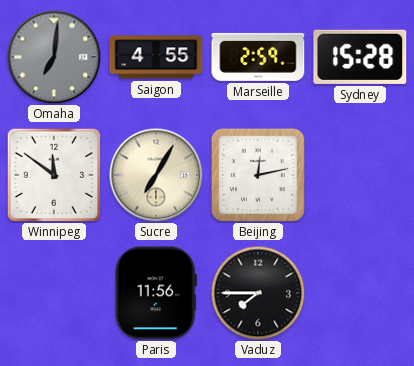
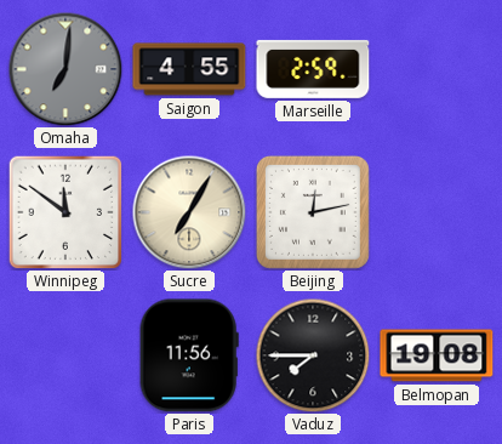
Sydney: 15:28 -> none (360, 57)
Belmopan: none -> 19:08 (437, 355)
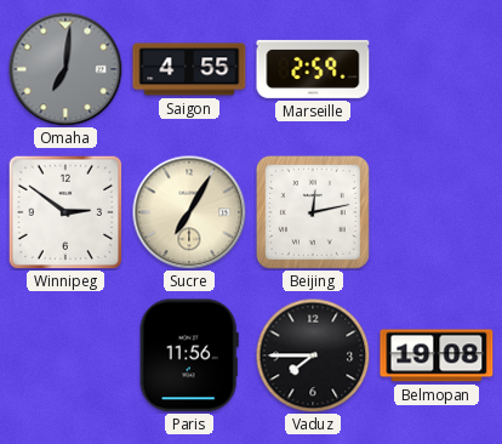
Winnipeg: 11:51 -> 2:51 (65, 212)
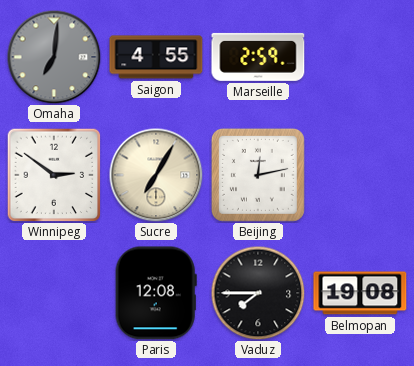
Paris: 11:56 -> 12:08 (156, 293)
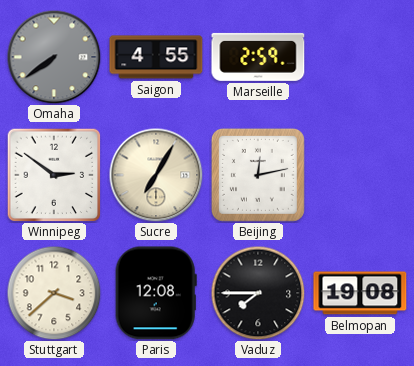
Omaha: 7:01 -> 7:39 (54, 57)
Stuttgart: none -> 3:38 (54, 293)
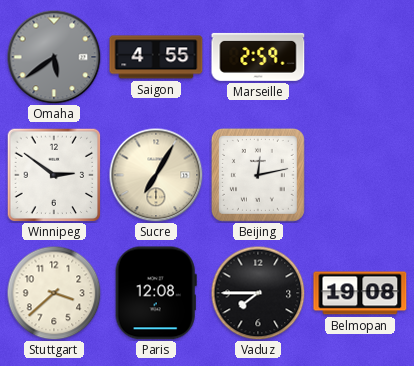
Omaha: 7:39 -> 5:39 (54, 57)
